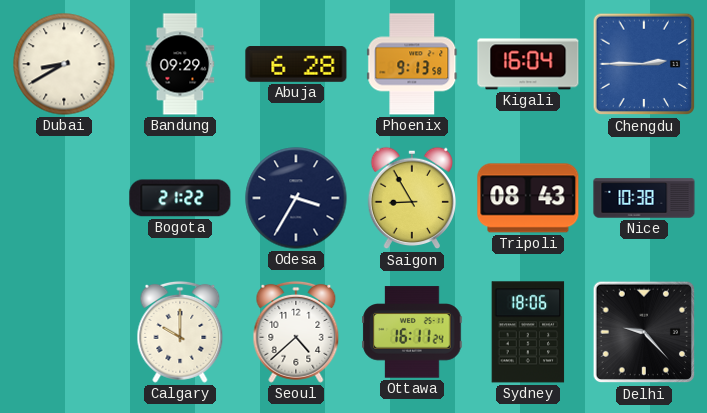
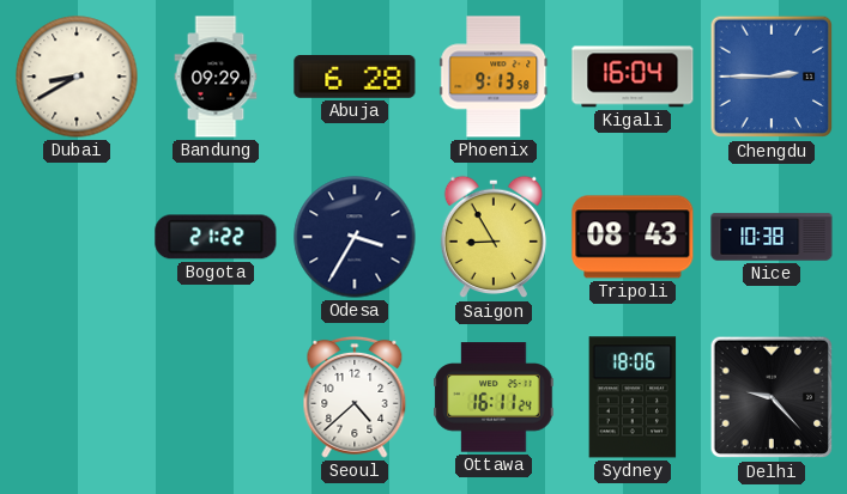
Calgary: 10:00 -> none (180, 332)
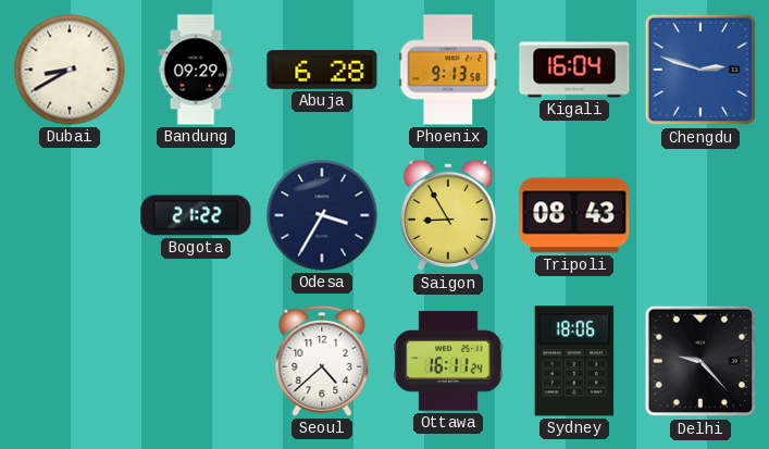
Chengdu: 2:45 -> 2:48 (700, 70)
Nice: 10:38 -> none (772, 237)
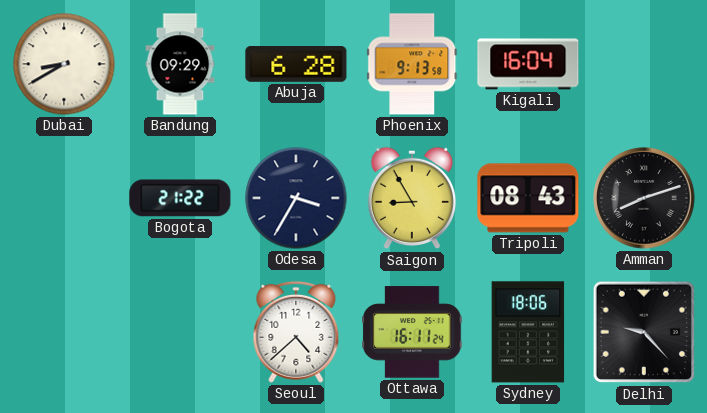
Chengdu: 2:48 -> none (700, 70)
Amman: none -> 8:12 (644, 198)
